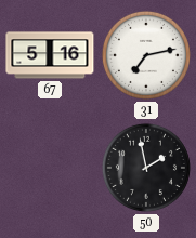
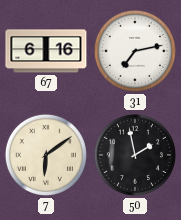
67: 5:16 -> 6:16 (46, 51)
7: none -> 6:09 (46, 155)
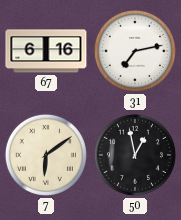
50: 1:58 -> 12:58 (135, 155)
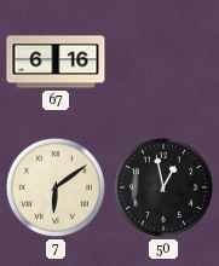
31: 7:13 -> none (135, 51)
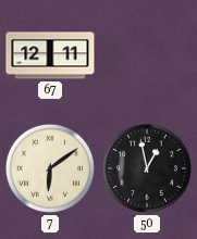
67: 6:16 -> 12:11 (50, 55)
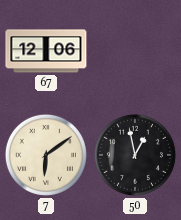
67: 12:11 -> 12:06 (46, 51)
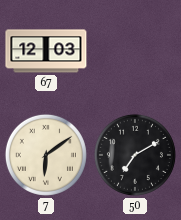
67: 12:06 -> 12:03 (46, 51)
50: 12:58 -> 7:10 (135, 155)
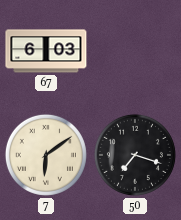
67: 12:03 -> 6:03 (46, 51)
50: 7:10 -> 7:18 (135, 155)
